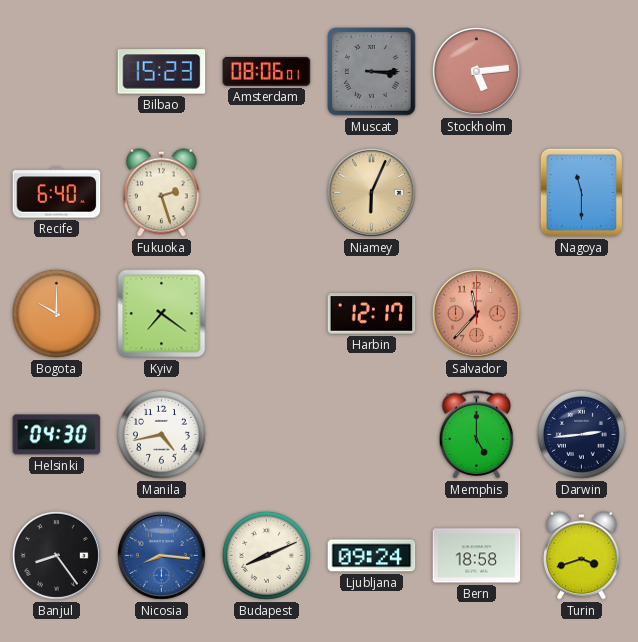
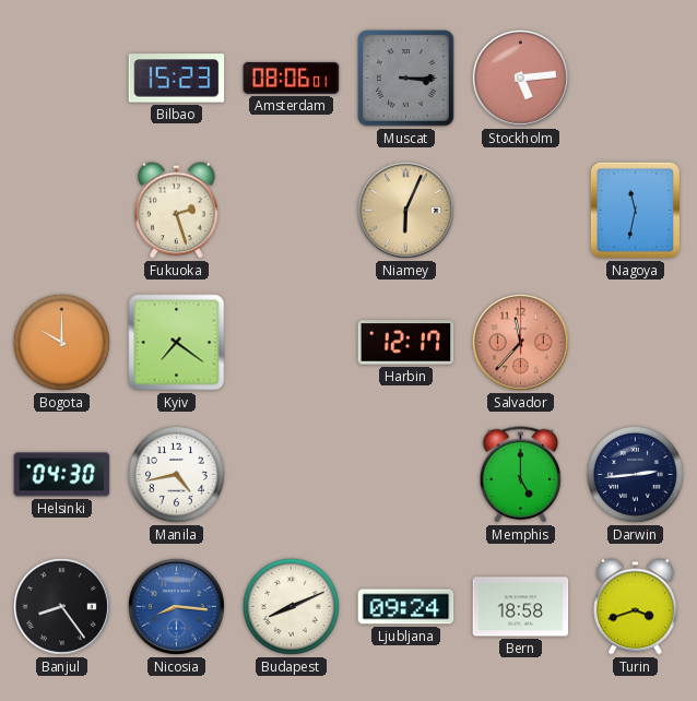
Recife: 6:40 -> none (57, 193)
Nagoya: 11:30 -> 11:32 (635, 210)
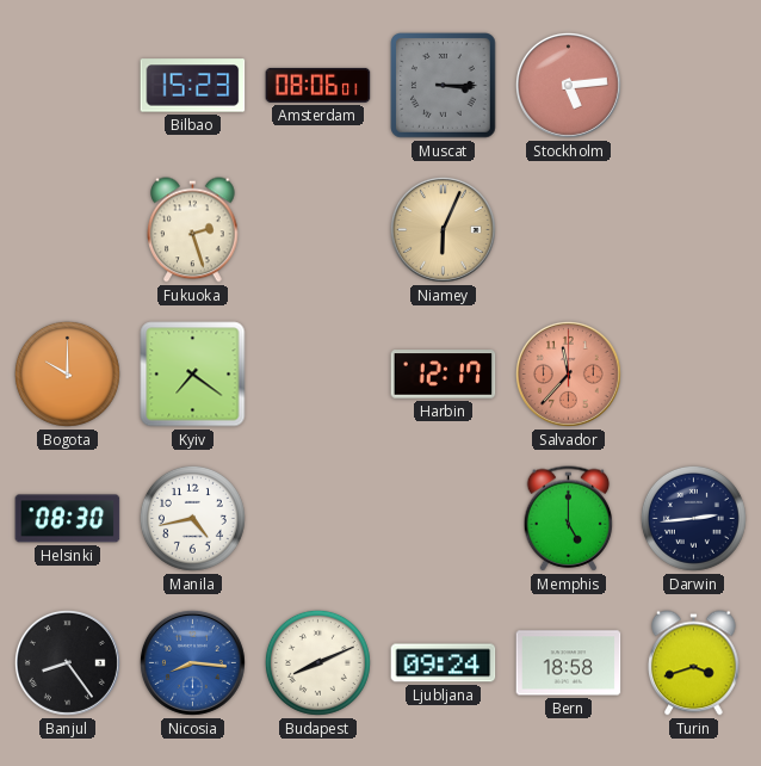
Nagoya: 11:32 -> none (635, 210)
Helsinki: 04:30 -> 08:30 (68, 519)
